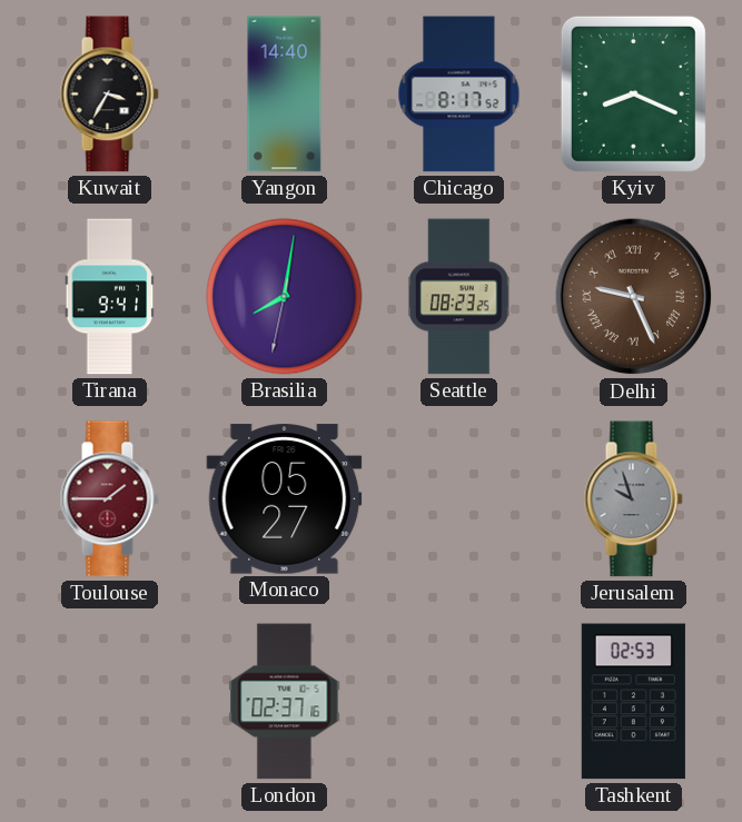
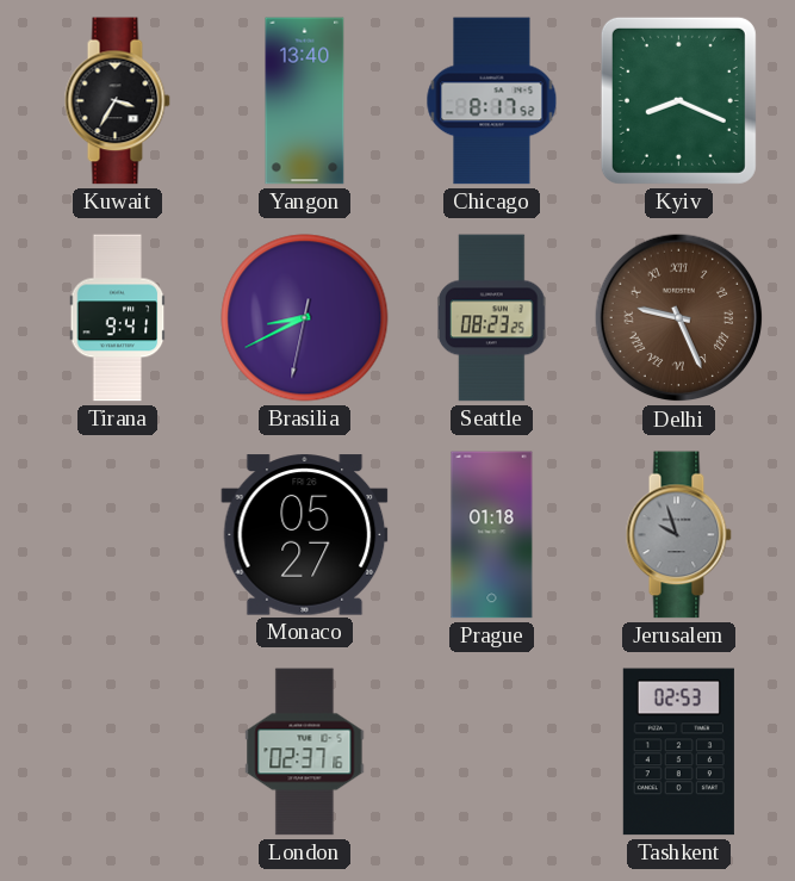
Yangon: 14:40 -> 13:40 (305, 101)
Brasilia: 8:01 -> 8:40 (305, 318)
Toulouse: 1:45 -> none (109, 499)
Prague: none -> 01:18 (492, 535)
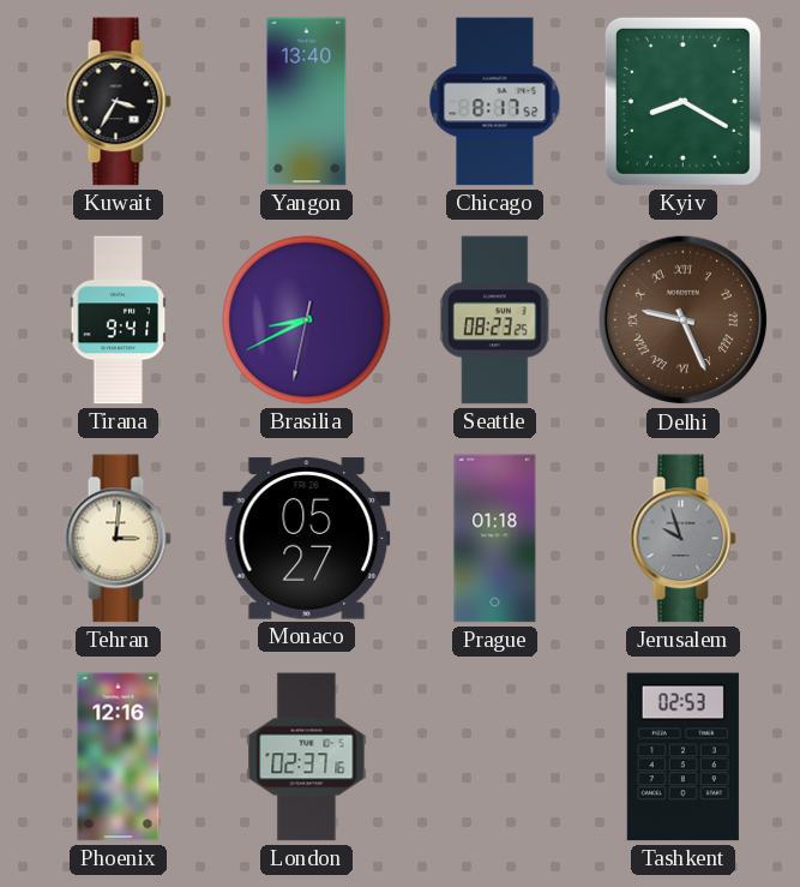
Kyiv: 8:19 -> 8:20 (682, 101)
Tehran: none -> 3:01 (118, 539)
Phoenix: none -> 12:16 (119, 757)
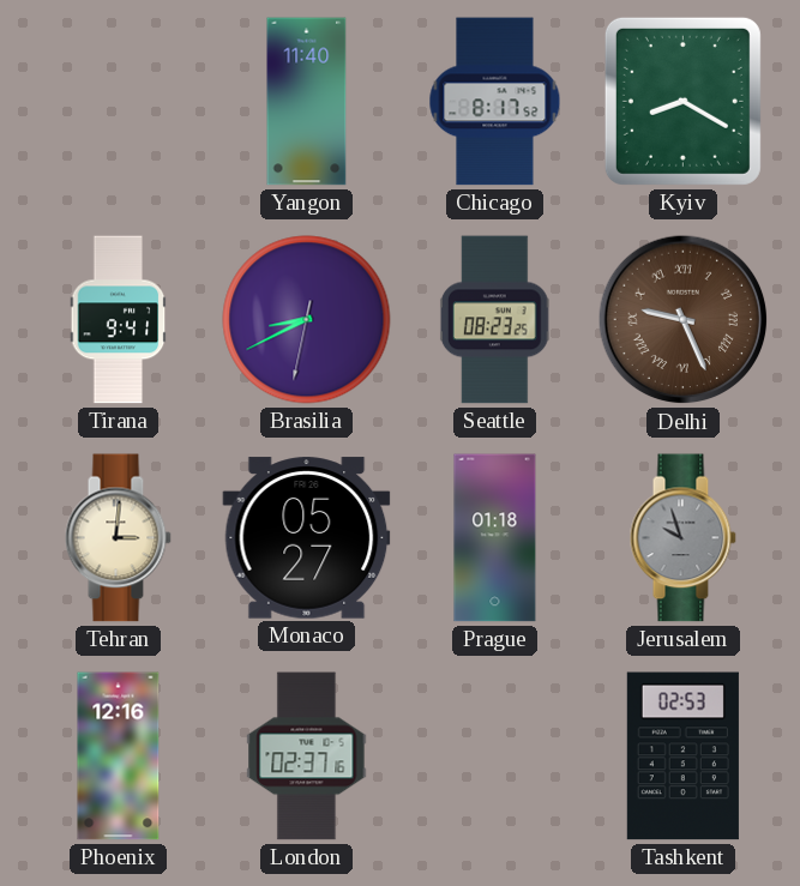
Kuwait: 3:35 -> none (118, 102)
Yangon: 13:40 -> 11:40 (307, 102)
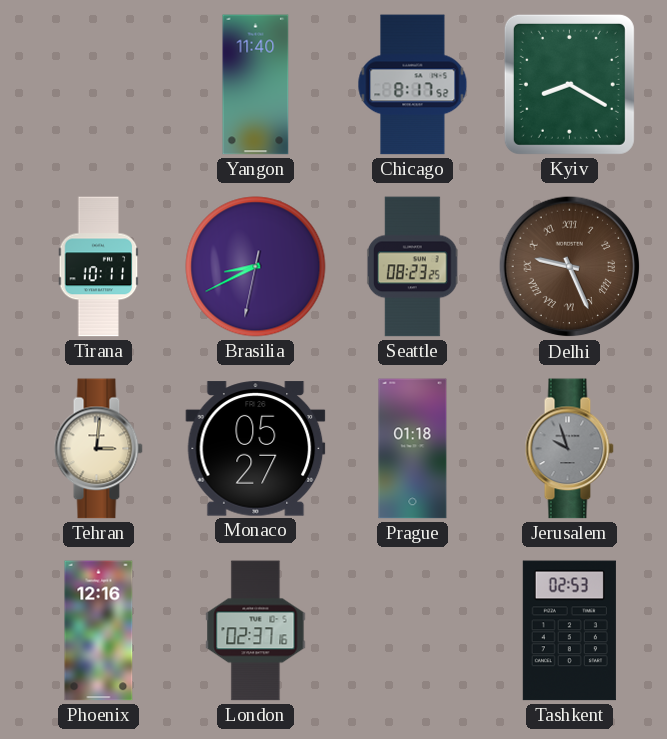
Tirana: 9:41 -> 10:11 (99, 267)
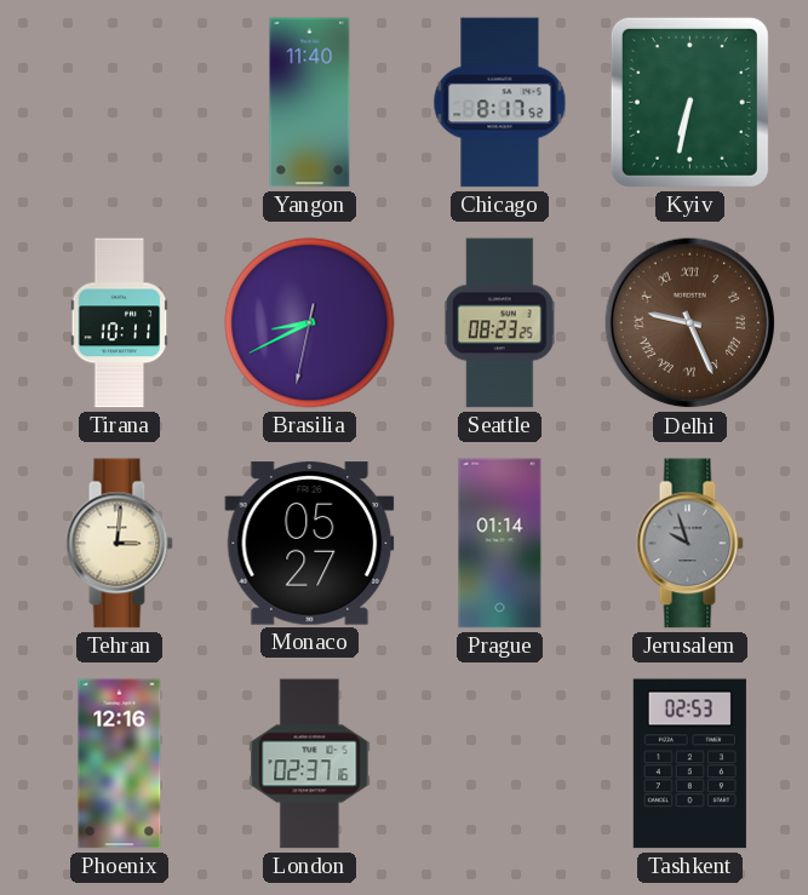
Kyiv: 8:20 -> 6:32 (689, 102)
Prague: 01:18 -> 01:14 (500, 544)
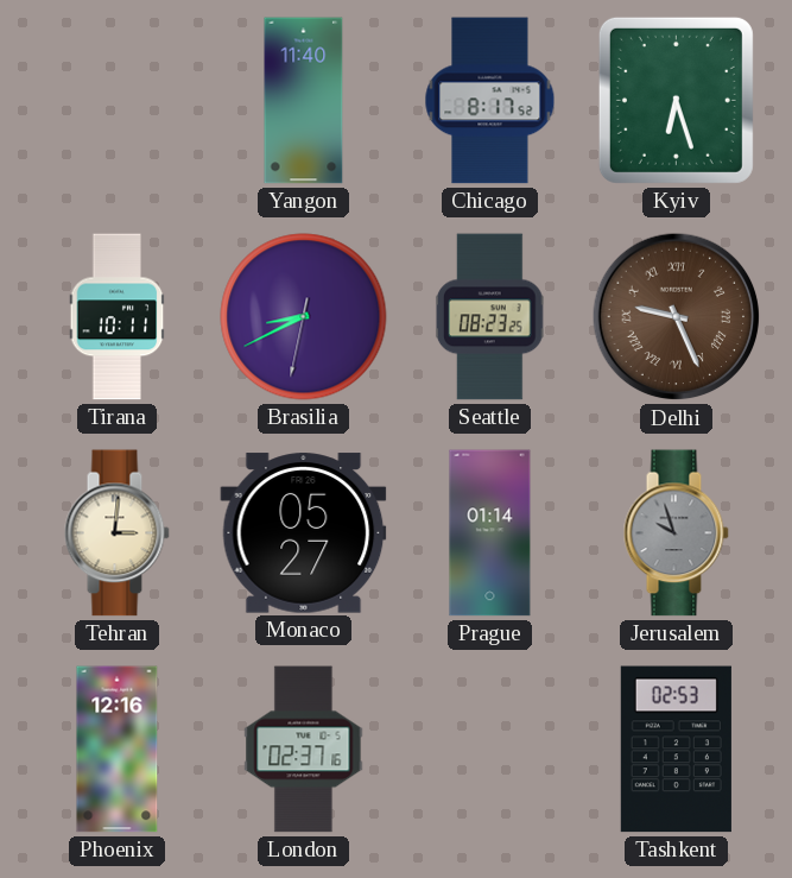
Kyiv: 6:32 -> 6:27 (676, 100)
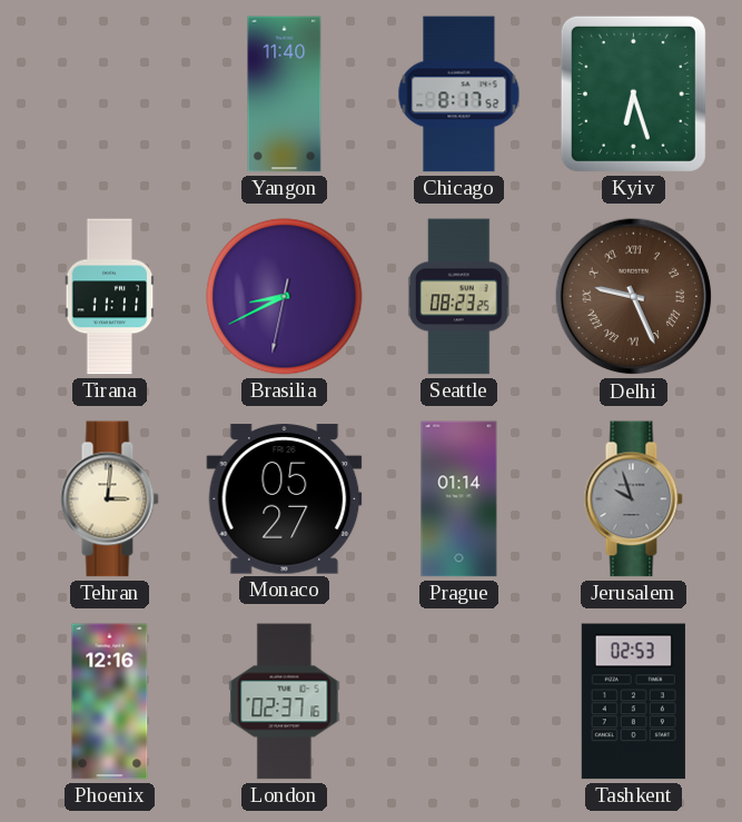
Tirana: 10:11 -> 11:11 (110, 297)
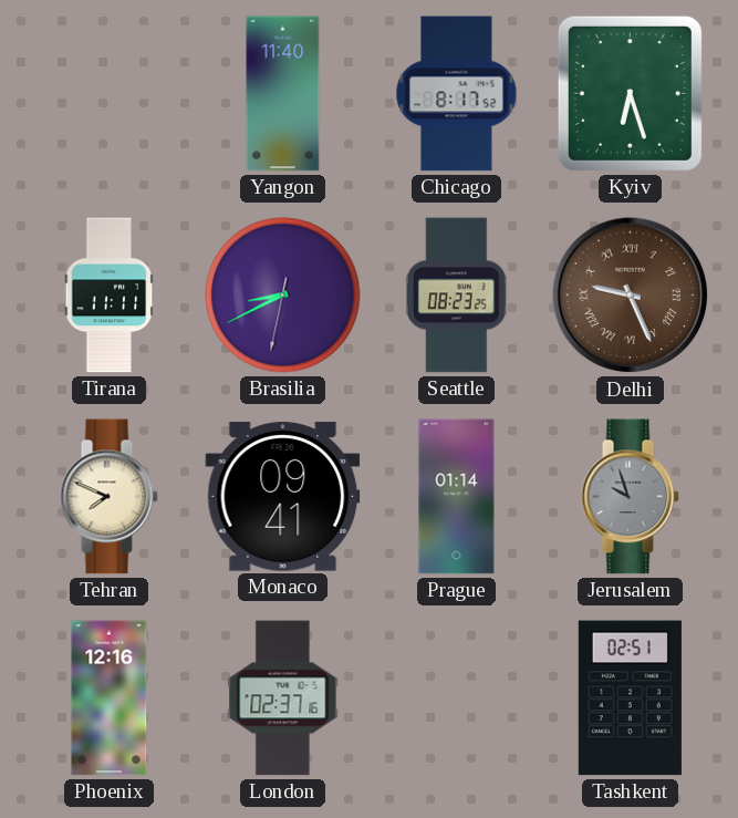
Tehran: 3:01 -> 7:49 (108, 497)
Monaco: 05:27 -> 09:41 (283, 497)
Tashkent: 02:53 -> 02:51 (630, 698)
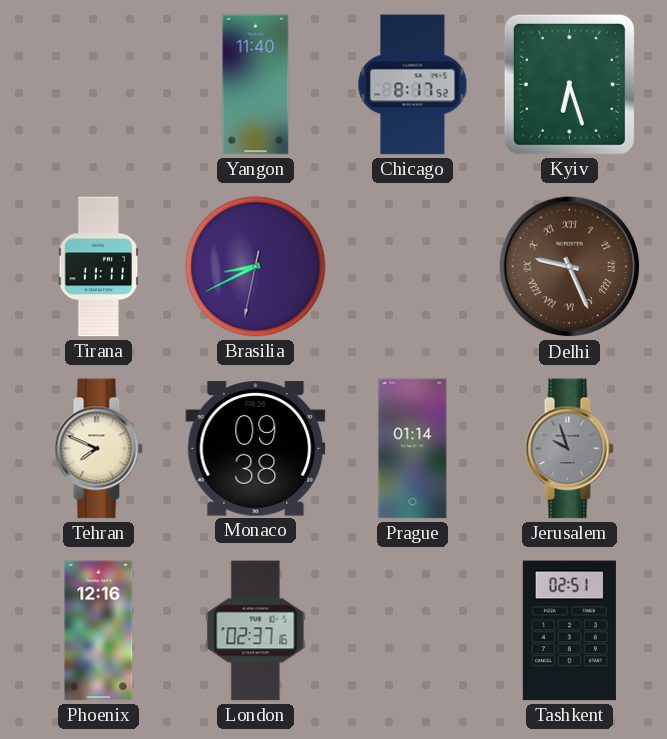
Seattle: 08:23 -> none (456, 296)
Monaco: 09:41 -> 09:38 (256, 449)
